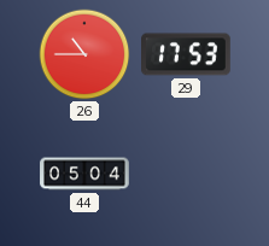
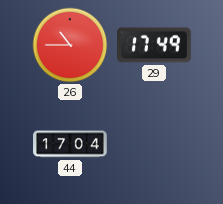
29: 17:53 -> 17:49 (155, 45)
44: 05:04 -> 17:04 (70, 144)
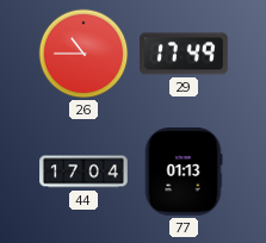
77: none -> 01:13 (184, 173)
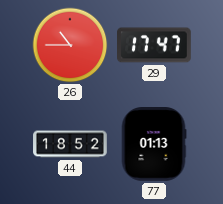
29: 17:49 -> 17:47 (155, 45)
44: 17:04 -> 18:52 (70, 144)
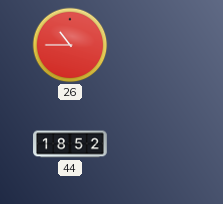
29: 17:47 -> none (155, 45)
77: 01:13 -> none (154, 145)
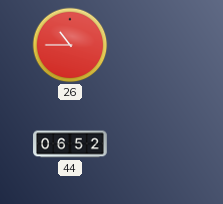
44: 18:52 -> 06:52 (70, 144)
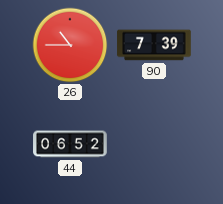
90: none -> 7:39 (154, 45)
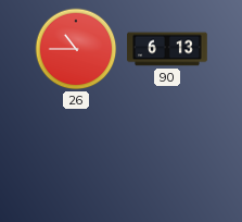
90: 7:39 -> 6:13 (167, 49)
44: 06:52 -> none (70, 144)
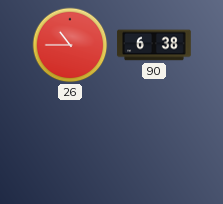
90: 6:13 -> 6:38 (154, 45)
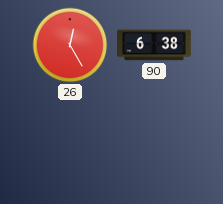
26: 10:45 -> 12:25 (70, 45)
